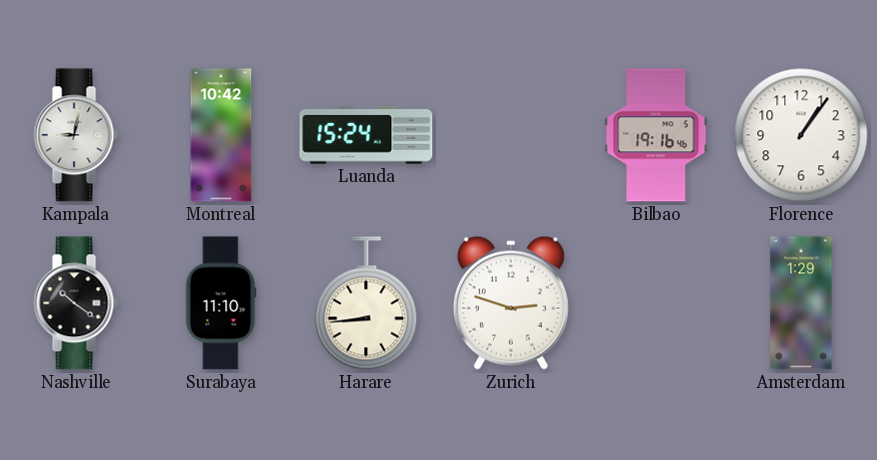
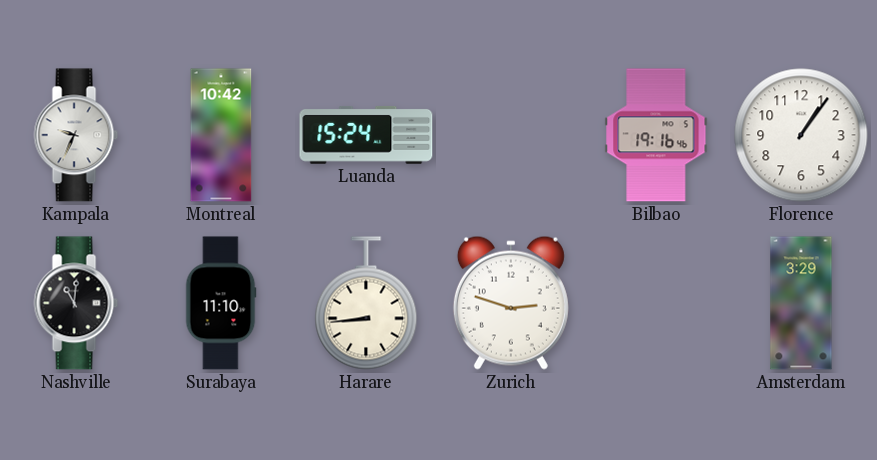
Kampala: 9:02 -> 9:34 (76, 135)
Nashville: 10:21 -> 11:01 (76, 303)
Amsterdam: 1:29 -> 3:29 (801, 303)
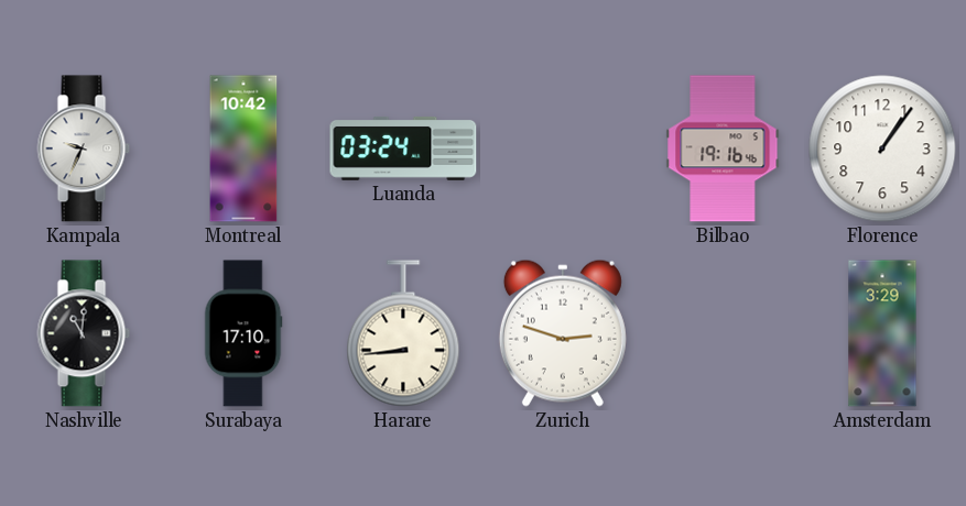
Luanda: 15:24 -> 03:24 (403, 148)
Surabaya: 11:10 -> 17:10 (243, 333)
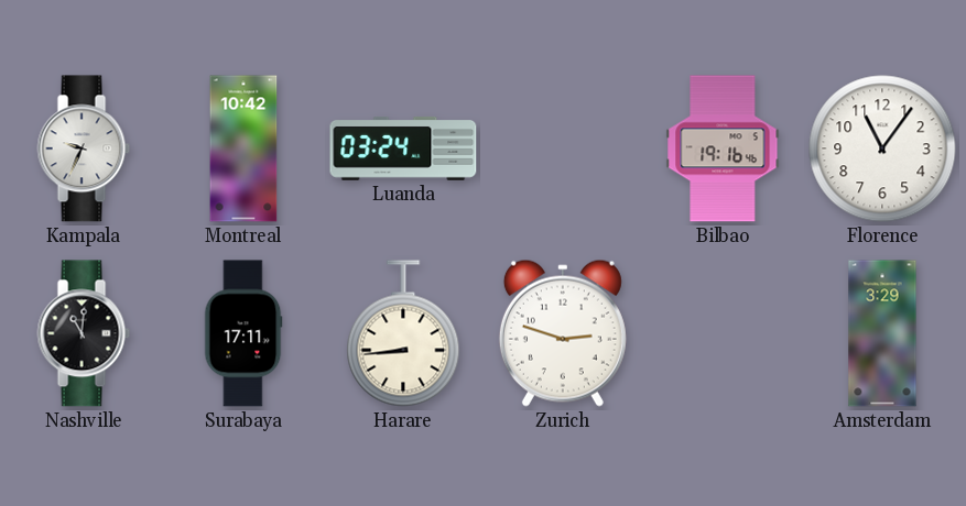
Florence: 1:06 -> 11:06 (882, 148)
Surabaya: 17:10 -> 17:11 (243, 333)
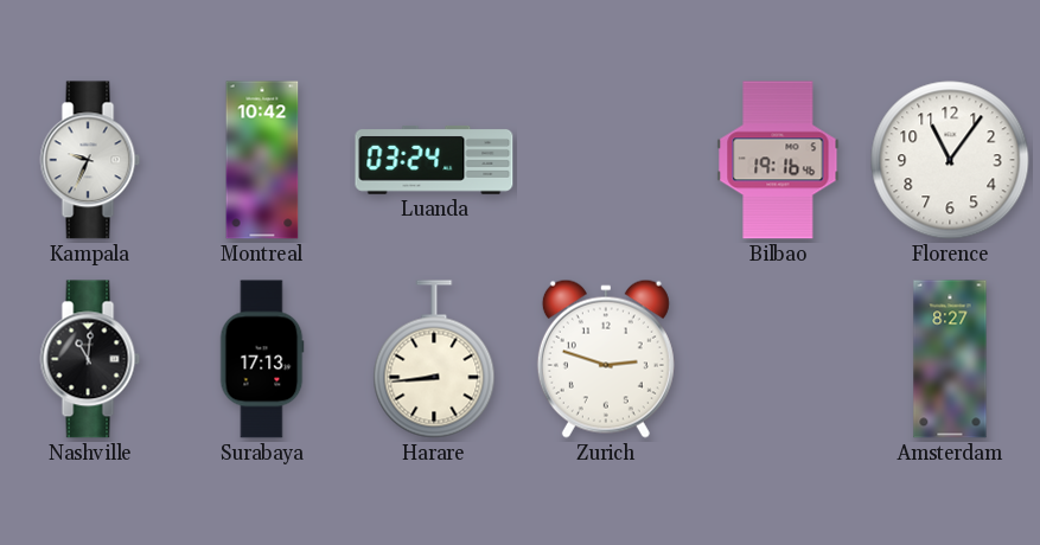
Surabaya: 17:11 -> 17:13 (262, 359)
Amsterdam: 3:29 -> 8:27 (950, 359)
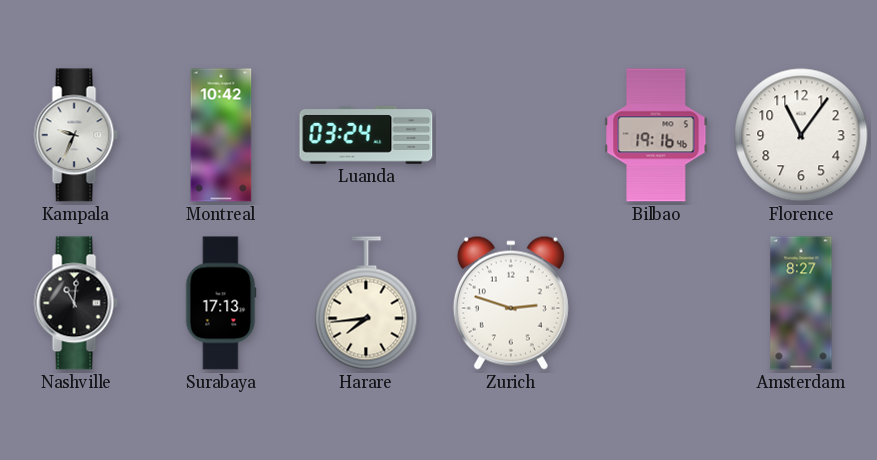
Harare: 8:44 -> 7:44 (366, 303)
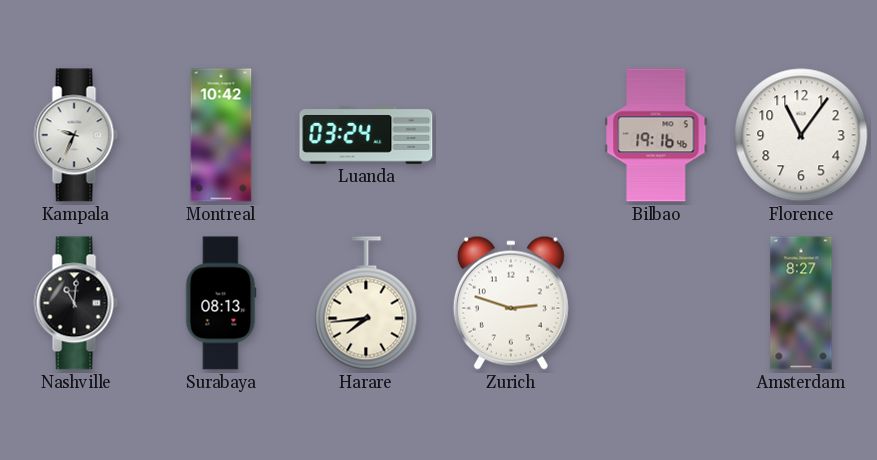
Surabaya: 17:13 -> 08:13 (221, 303)
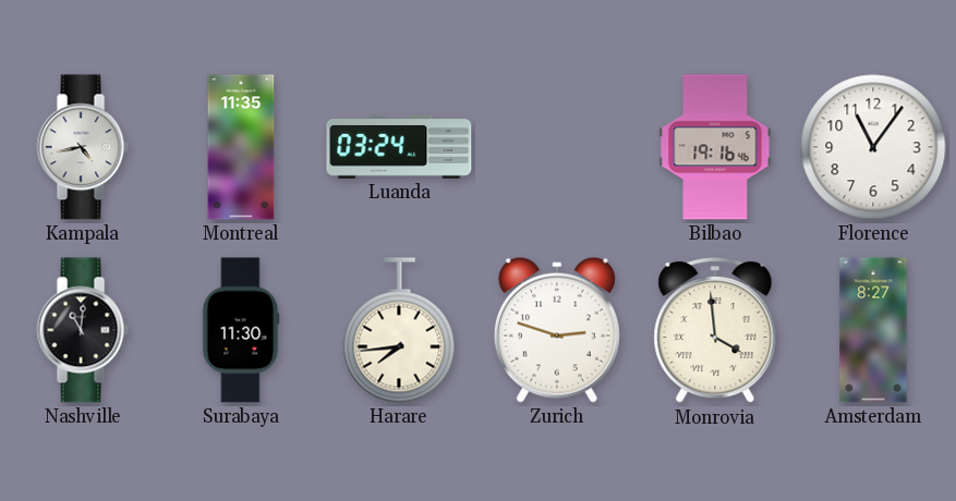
Kampala: 9:34 -> 4:43 (83, 147)
Montreal: 10:42 -> 11:35 (241, 147)
Surabaya: 08:13 -> 11:30 (241, 330)
Monrovia: none -> 3:59 (715, 330)
